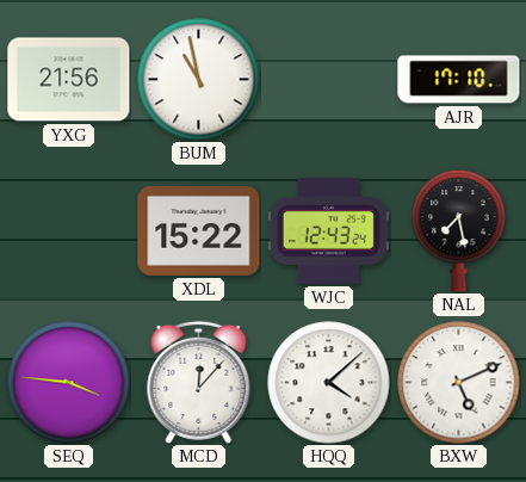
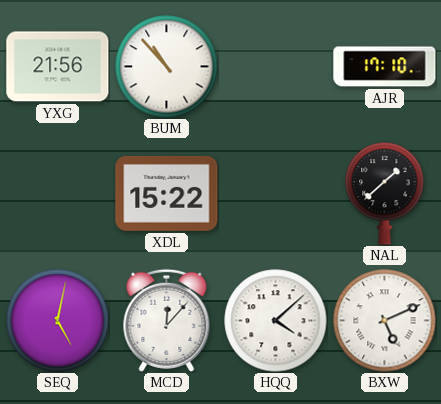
BUM: 10:58 -> 10:53 (167, 67)
WJC: 12:43 -> none (328, 230)
NAL: 7:28 -> 1:38 (385, 194)
SEQ: 3:46 -> 5:02 (58, 321)
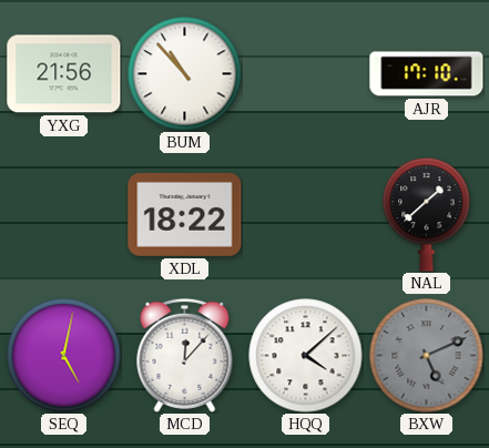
XDL: 15:22 -> 18:22 (185, 214)
BXW dial: white -> grey (427, 356)
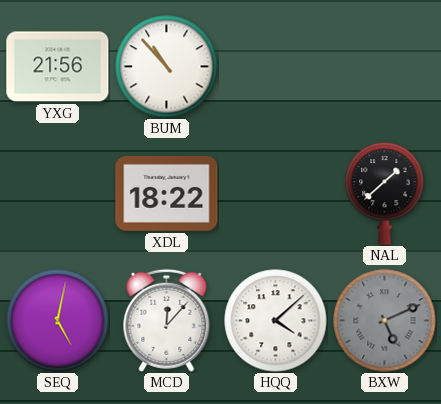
AJR: 17:10 -> none (427, 74)
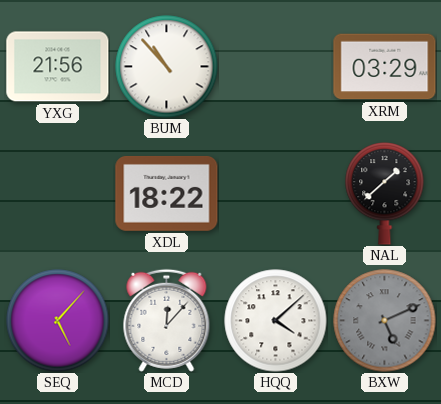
XRM: none -> 03:29 (385, 67)
SEQ: 5:02 -> 5:07 (58, 321)
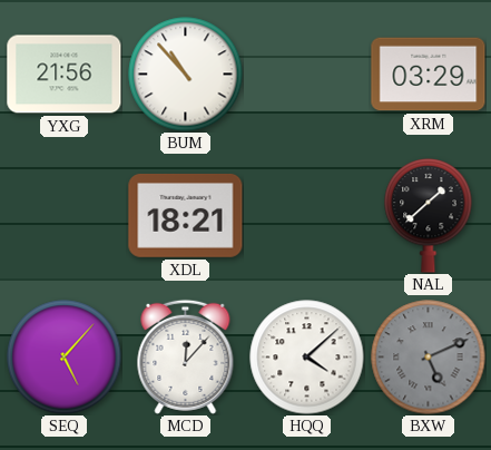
XDL: 18:22 -> 18:21 (186, 215)
